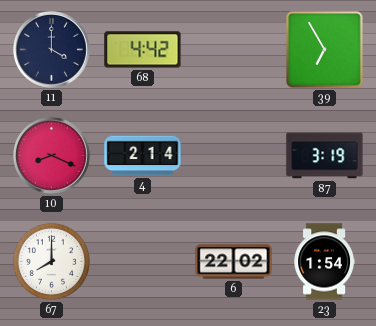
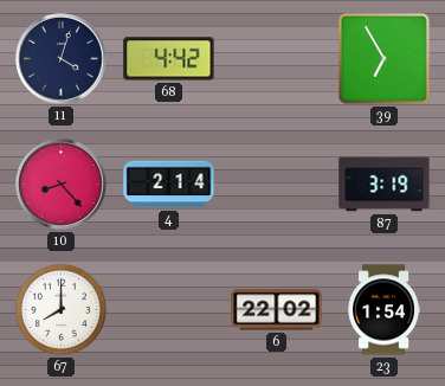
11: 4:00 -> 4:03 (62, 59)
10: 8:19 -> 8:23 (62, 185)
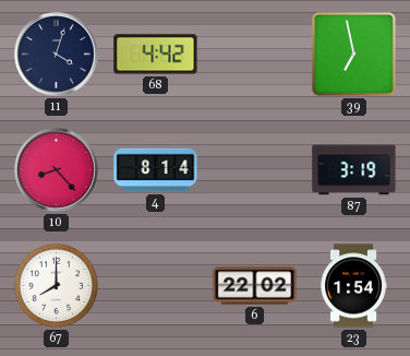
39: 6:55 -> 6:58 (354, 55)
4: 2:14 -> 8:14 (156, 170)
